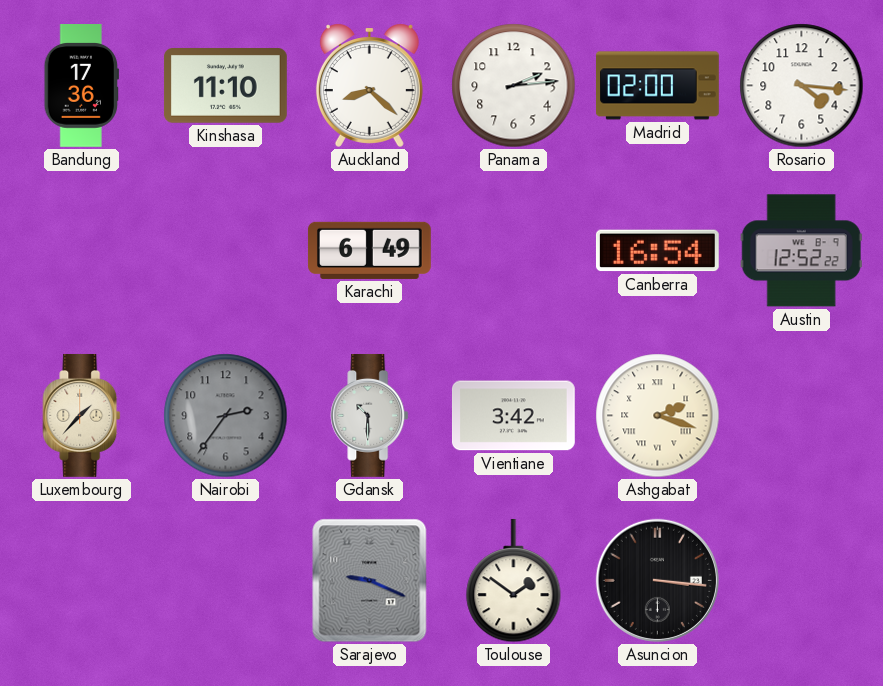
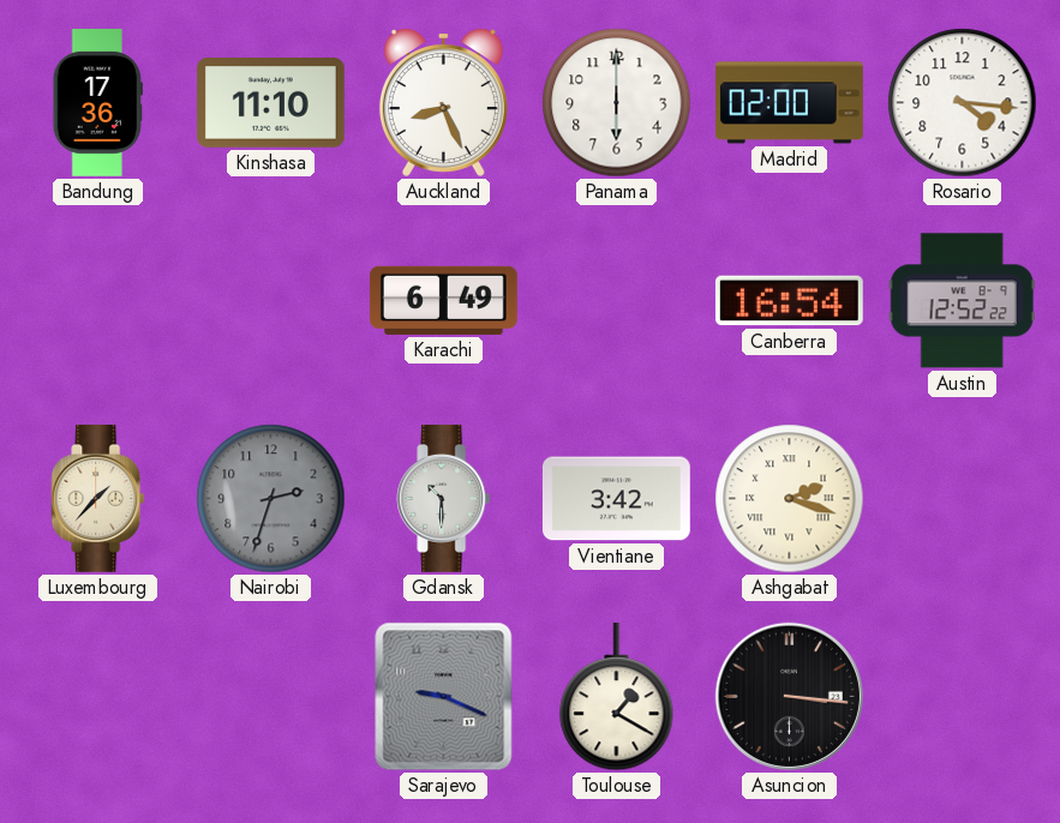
Auckland: 8:22 -> 8:26 (443, 102)
Panama: 2:14 -> 6:00 (617, 103)
Nairobi: 2:36 -> 2:33 (271, 499)
Toulouse: 1:51 -> 1:20 (617, 697)
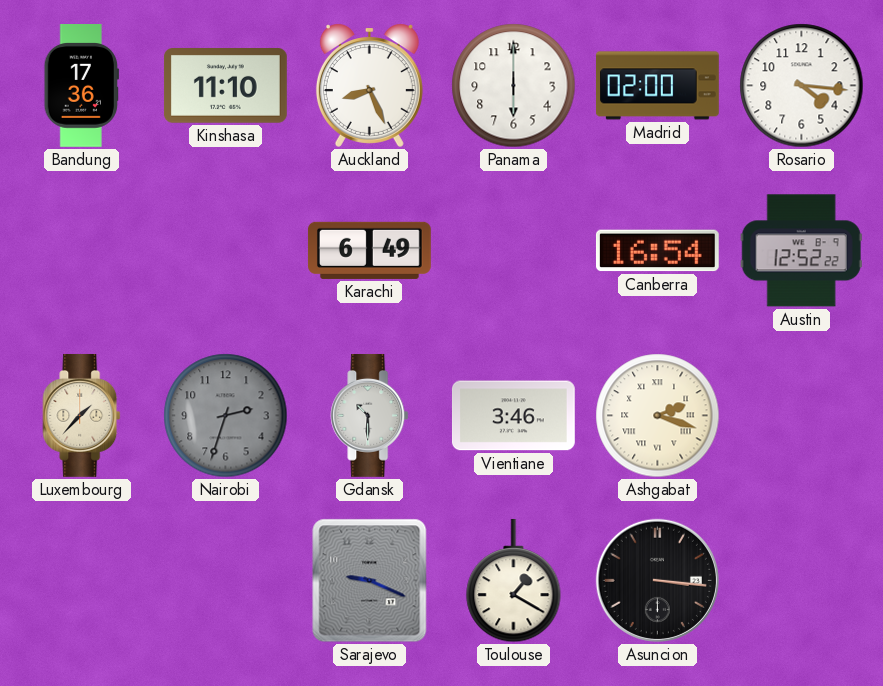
Vientiane: 3:42 -> 3:46 (513, 416)
